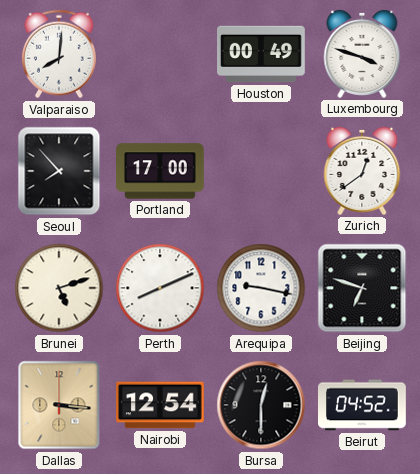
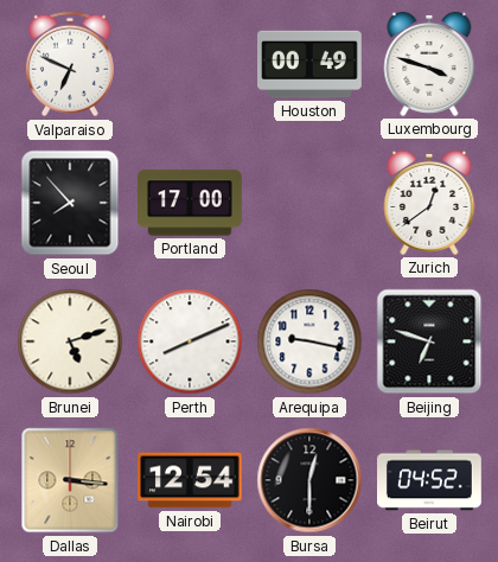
Valparaiso: 8:01 -> 6:49 (70, 64)
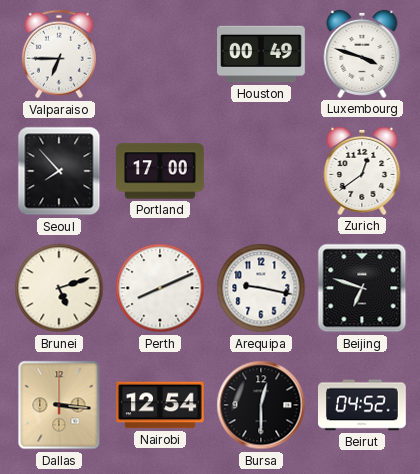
Valparaiso: 6:49 -> 6:45 (59, 54)
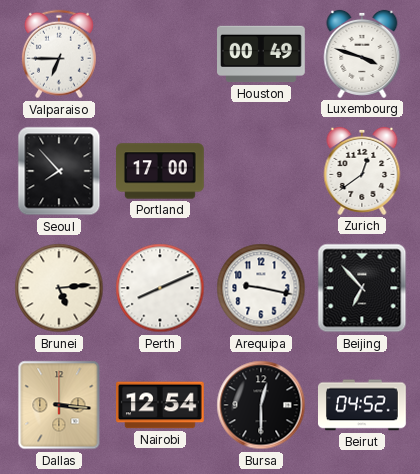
Brunei: 5:12 -> 5:14 (59, 288)
Beijing: 6:48 -> 6:53 (362, 288)
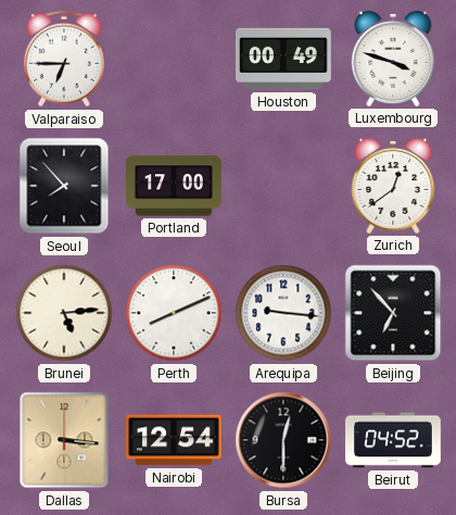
Arequipa: 9:17 -> 9:16 (283, 313)
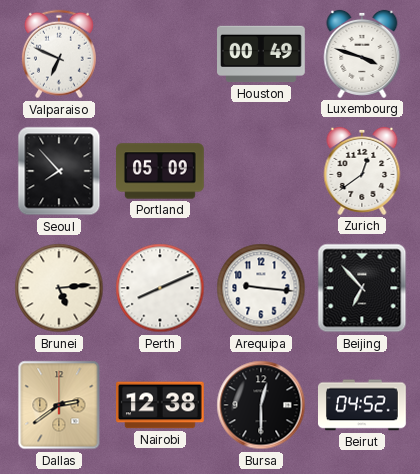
Valparaiso: 6:45 -> 6:49 (59, 54)
Portland: 17:00 -> 05:09 (160, 171)
Dallas: 3:16 -> 2:39 (59, 405)
Nairobi: 12:54 -> 12:38 (161, 405)
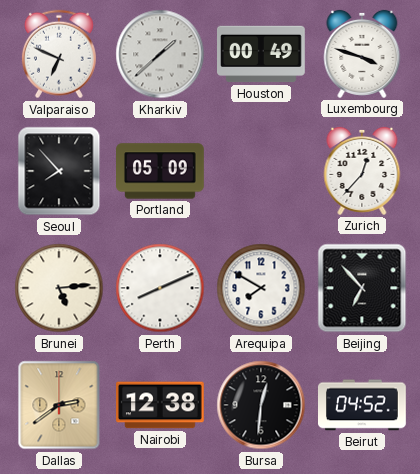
Kharkiv: none -> 1:38 (160, 54)
Zurich: 12:39 -> 12:37 (362, 171)
Arequipa: 9:16 -> 7:50 (261, 288)
Bursa: 12:30 -> 12:31 (261, 405)
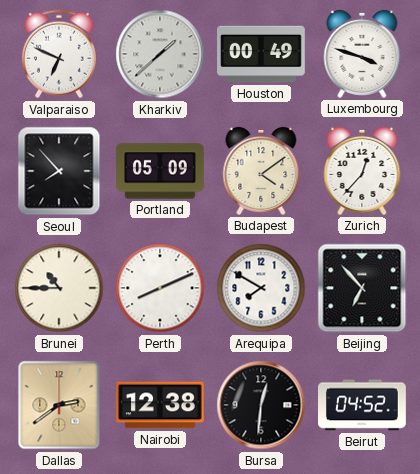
Budapest: none -> 4:09 (261, 171)
Brunei: 5:14 -> 10:45 (59, 288)
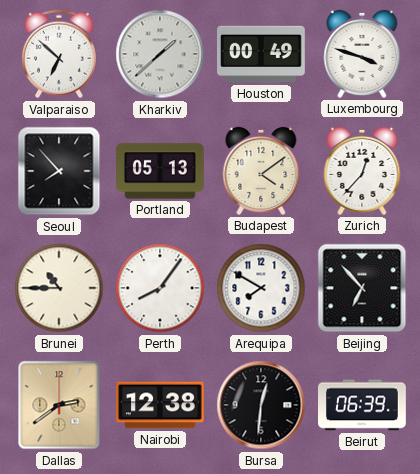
Valparaiso: 6:49 -> 6:52 (59, 54)
Portland: 05:09 -> 05:13 (160, 171)
Perth: 8:11 -> 8:06 (160, 288)
Beirut: 04:52 -> 06:39 (363, 405)
